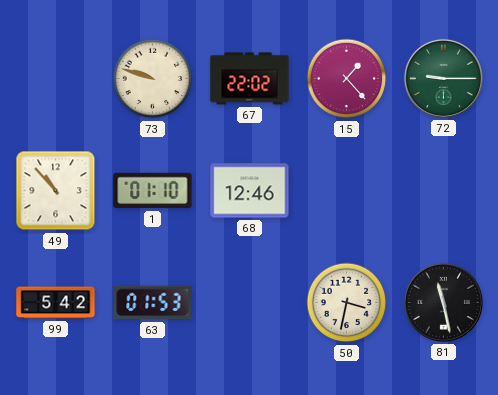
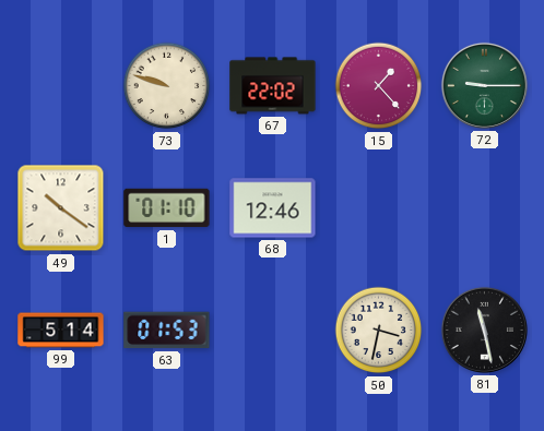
49: 10:53 -> 10:21 (61, 208)
99: 5:42 -> 5:14 (61, 331)
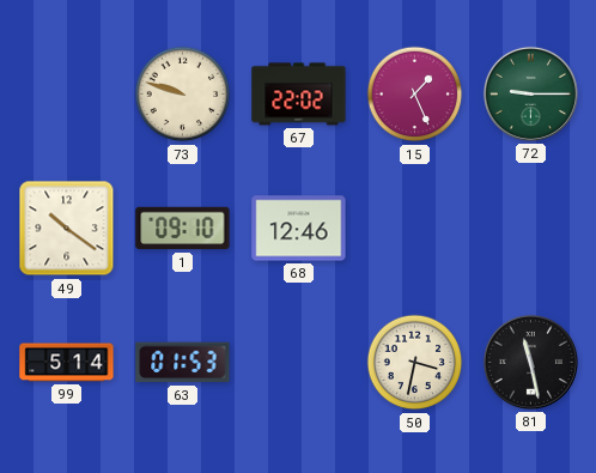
15: 1:23 -> 1:26 (415, 95)
1: 01:10 -> 09:10 (183, 229)
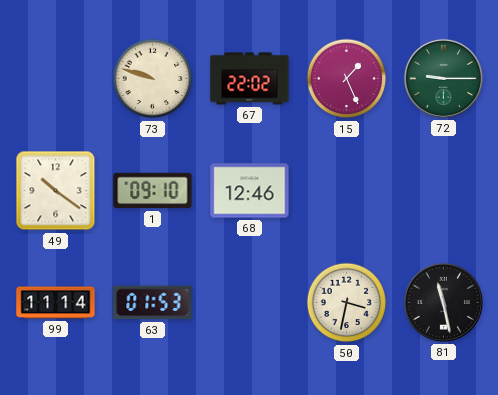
99: 5:14 -> 11:14 (56, 303)
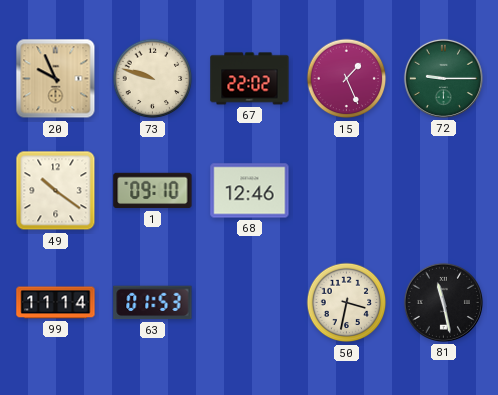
20: none -> 9:56 (56, 79)
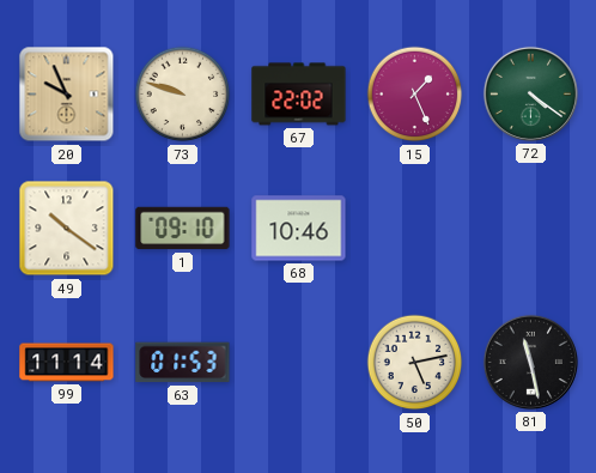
72: 9:15 -> 4:21 (530, 93)
68: 12:46 -> 10:46 (299, 229)
50: 3:32 -> 5:13 (415, 363)
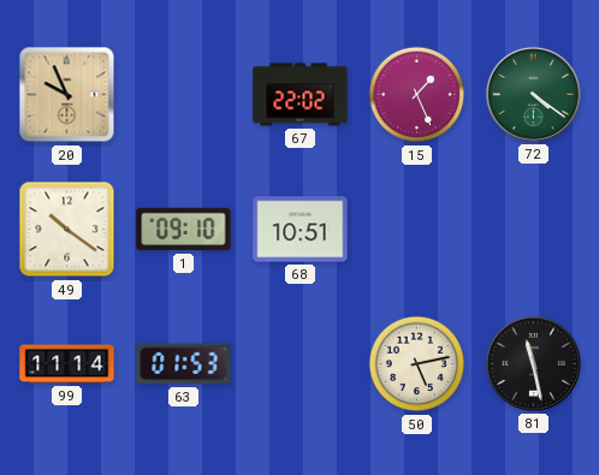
73: 9:48 -> none (183, 95)
68: 10:46 -> 10:51 (301, 230)
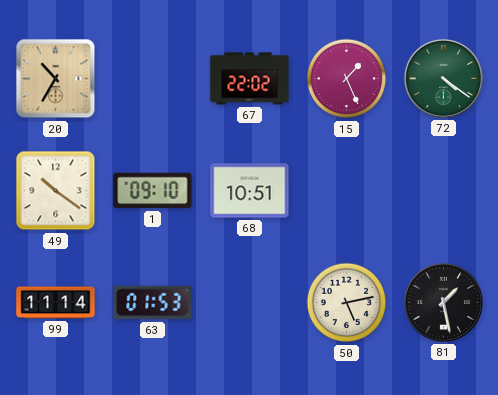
20: 9:56 -> 10:35 (56, 79)
81: 11:28 -> 1:28 (443, 302)
